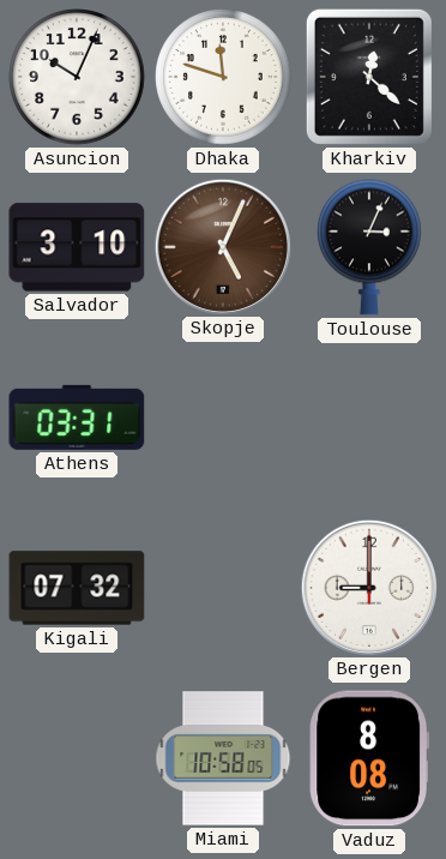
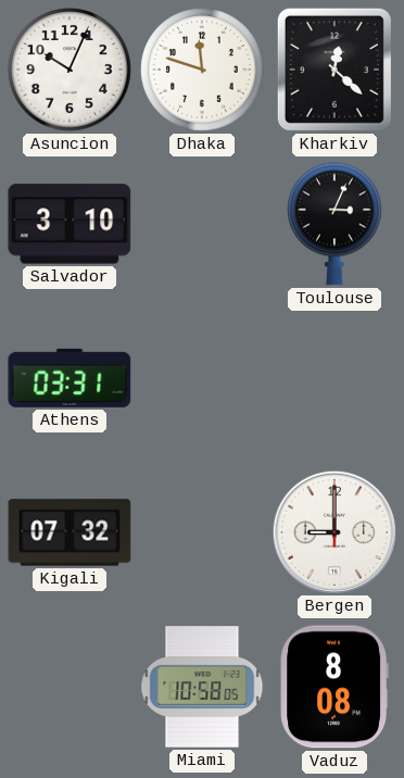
Skopje: 5:04 -> none (222, 246)
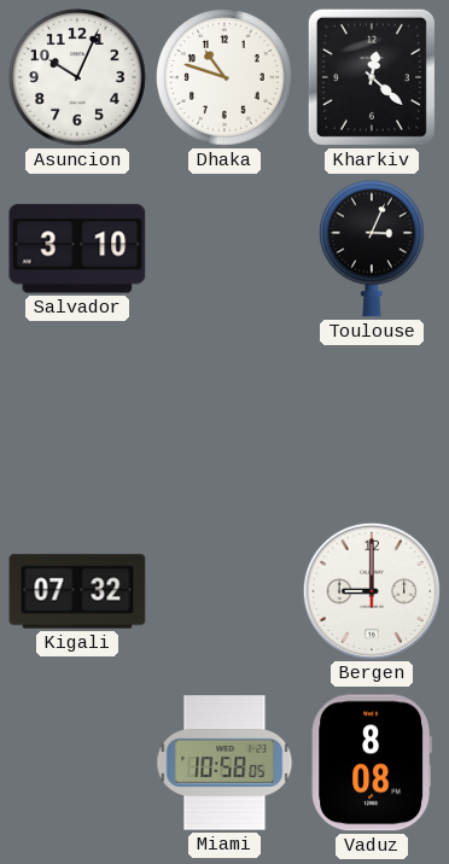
Dhaka: 11:48 -> 10:48 (224, 77)
Athens: 03:31 -> none (70, 378)
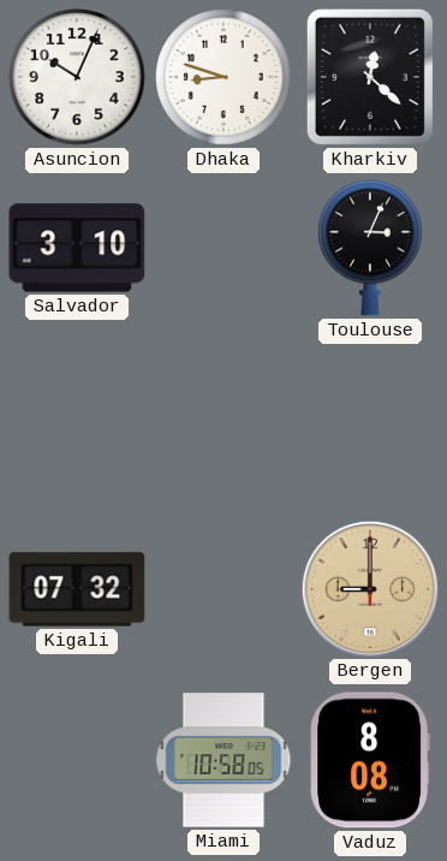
Dhaka: 10:48 -> 8:48 (223, 77)
Bergen dial: white -> champagne (369, 588)
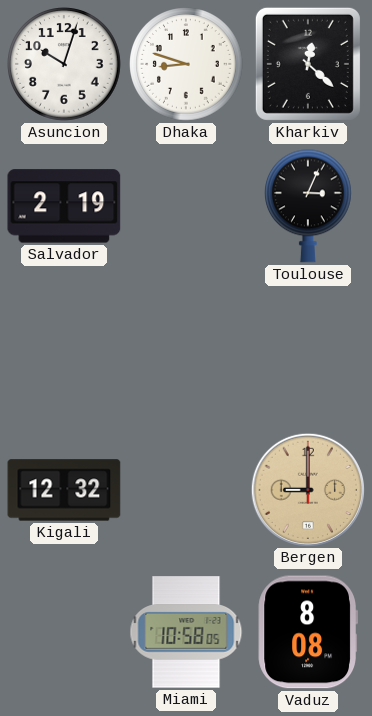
Asuncion: 10:04 -> 10:03 (64, 64)
Salvador: 3:10 -> 2:19 (64, 206)
Kigali: 07:32 -> 12:32 (64, 490)
